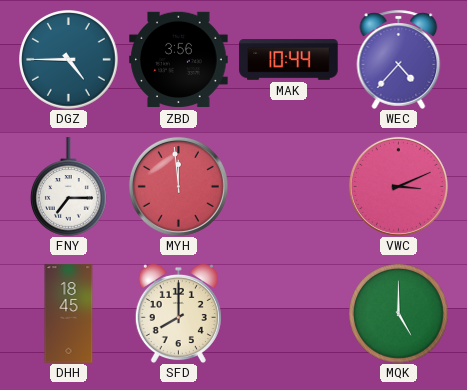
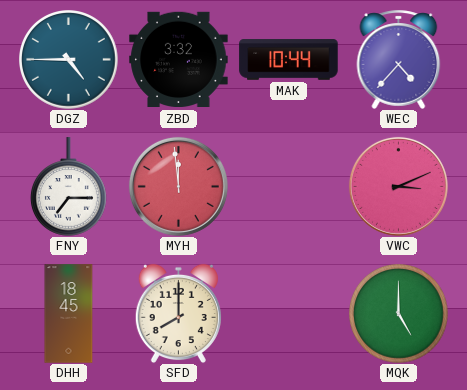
ZBD: 3:56 -> 3:32 (179, 60)
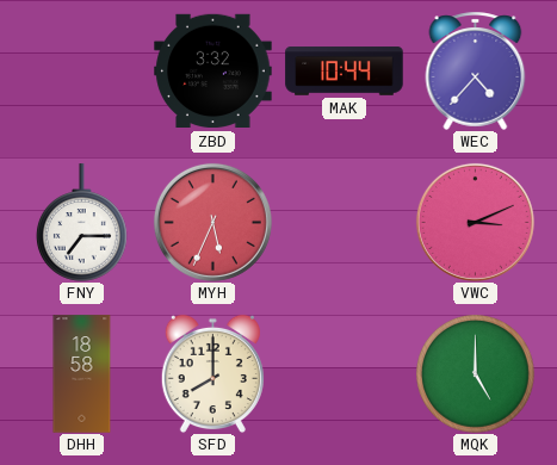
DGZ: 4:45 -> none (69, 60)
MYH: 11:59 -> 5:34 (212, 222)
DHH: 18:45 -> 18:58 (82, 374)
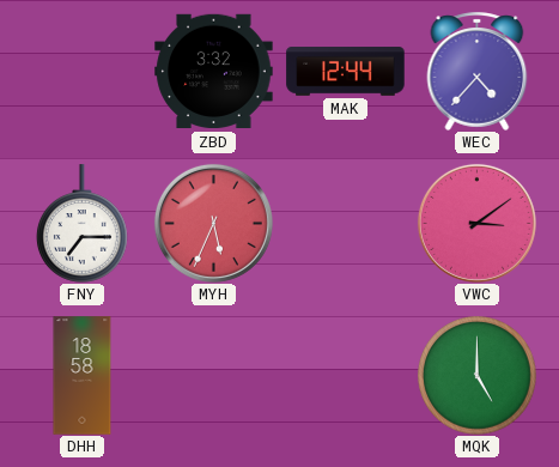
MAK: 10:44 -> 12:44 (346, 72)
VWC: 3:11 -> 3:09 (476, 223)
SFD: 8:00 -> none (212, 373)
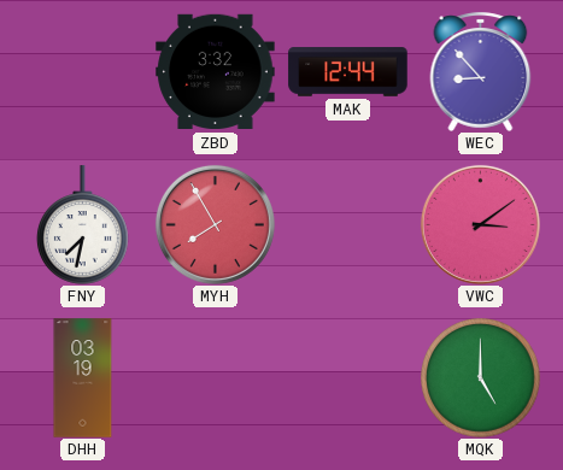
WEC: 4:37 -> 8:53 (481, 71)
FNY: 7:15 -> 7:32 (83, 225)
MYH: 5:34 -> 7:55 (215, 224)
DHH: 18:58 -> 03:19 (83, 378)
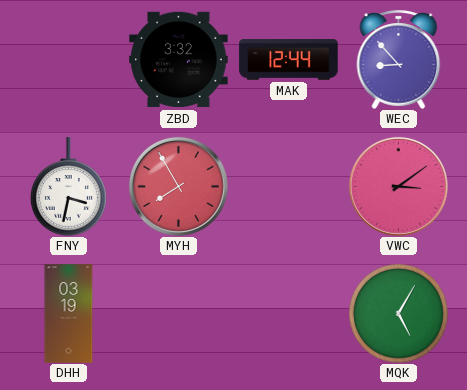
FNY: 7:32 -> 3:32 (69, 187)
MQK: 5:00 -> 5:05 (399, 314)
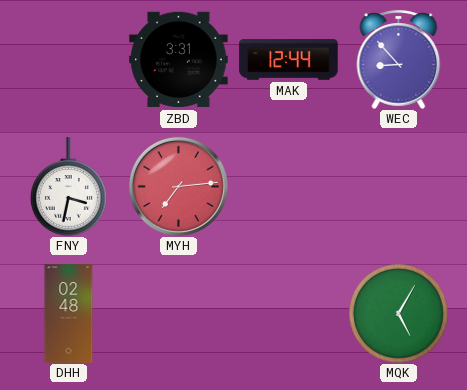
ZBD: 3:32 -> 3:31 (179, 60)
MYH: 7:55 -> 7:14 (178, 186)
VWC: 3:09 -> none (398, 186)
DHH: 03:19 -> 02:48 (69, 314)
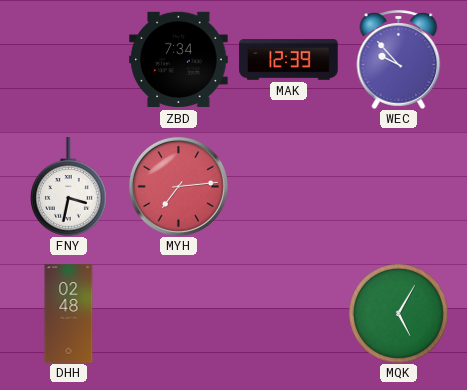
ZBD: 3:31 -> 7:34 (179, 60)
MAK: 12:44 -> 12:39 (289, 60)
WEC: 8:53 -> 9:53 (399, 59)
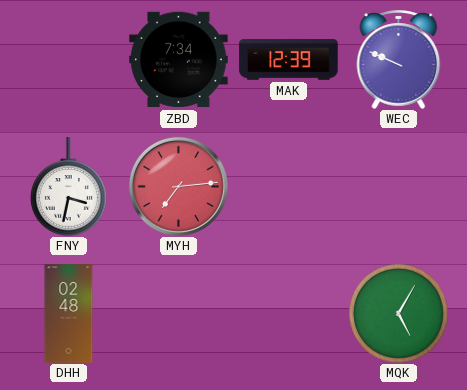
WEC: 9:53 -> 9:49 (399, 59)
